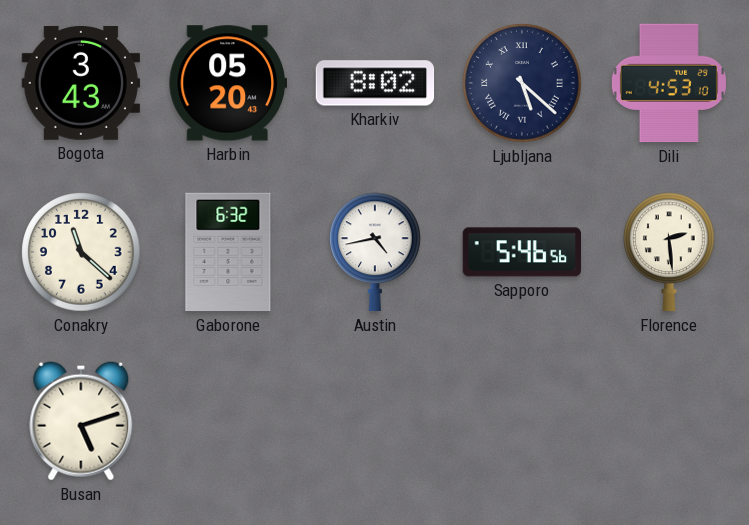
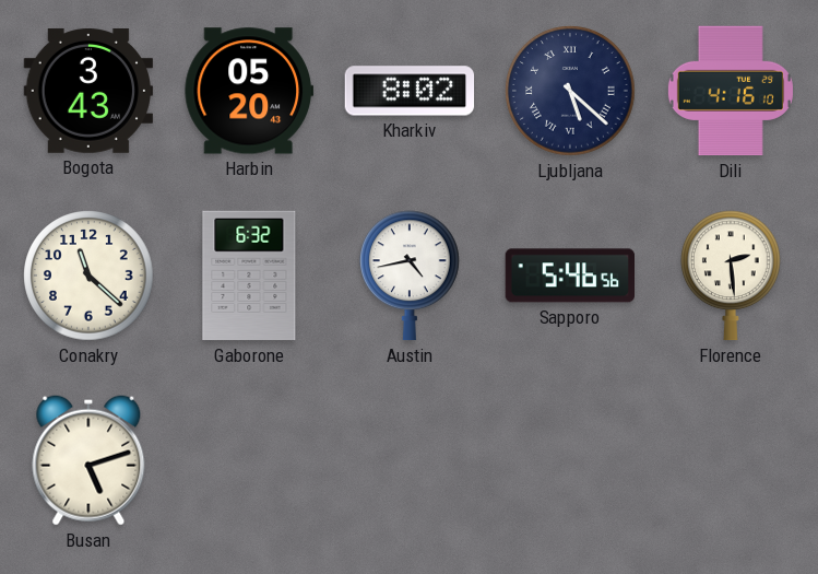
Dili: 4:53 -> 4:16 (731, 91)
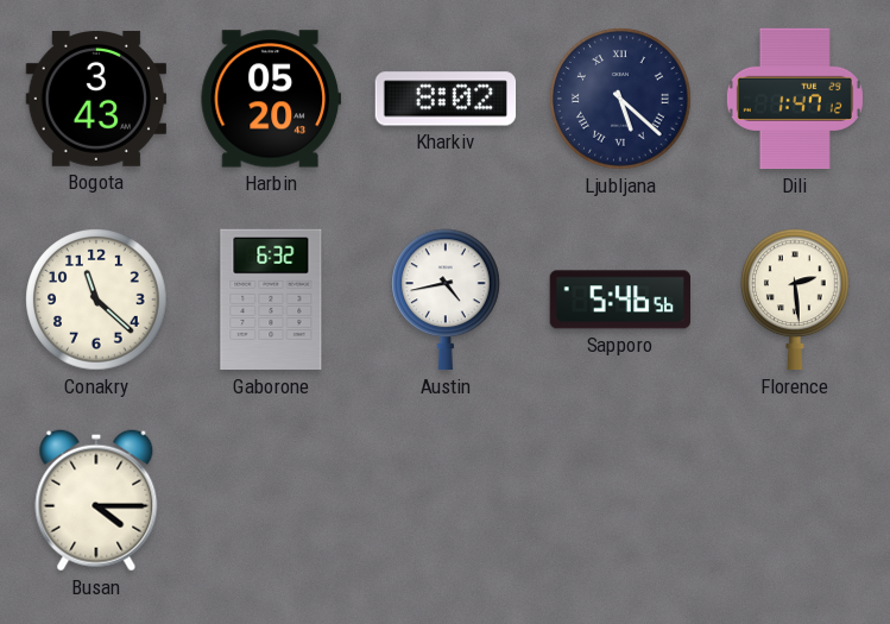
Dili: 4:16 -> 1:47 (795, 99)
Busan: 5:12 -> 4:15 (96, 500)
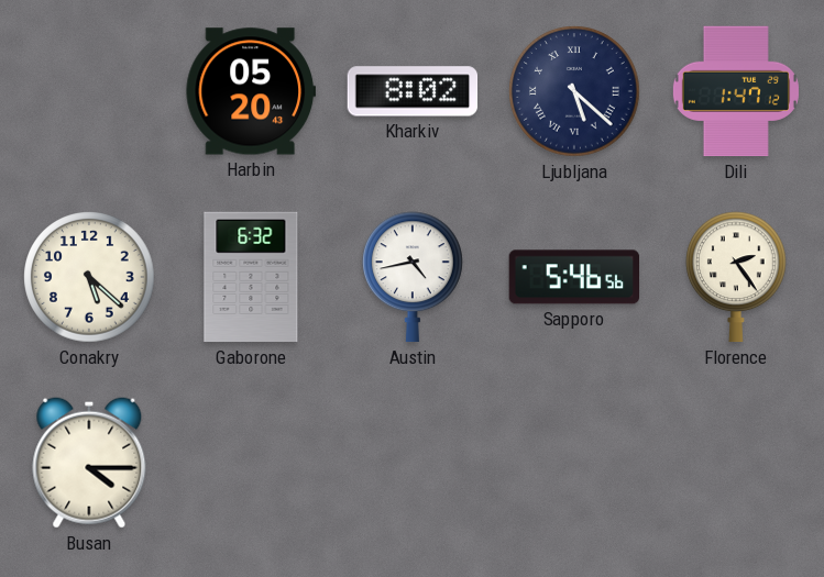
Bogota: 3:43 -> none (96, 99)
Conakry: 11:22 -> 5:22 (89, 277)
Florence: 2:29 -> 2:24 (737, 277)
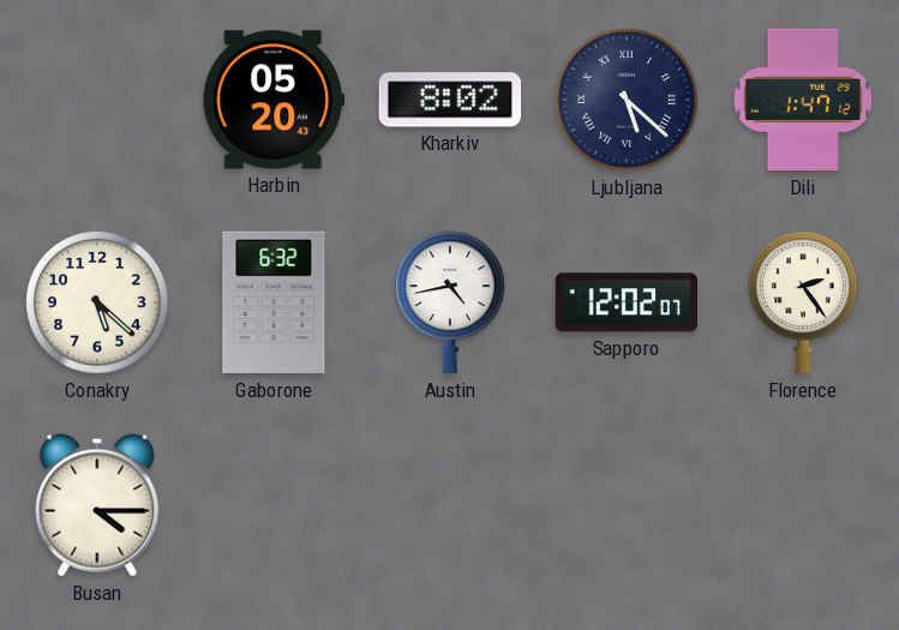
Sapporo: 5:46 -> 12:02 (625, 302)
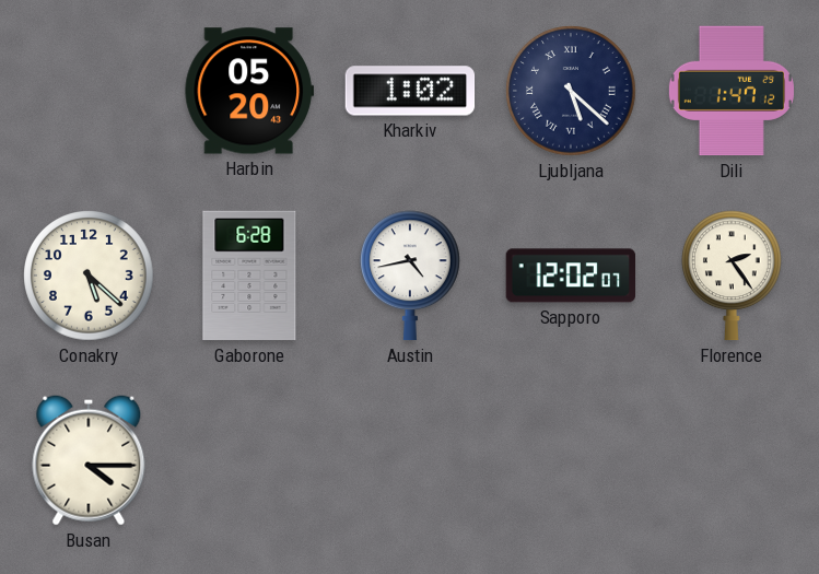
Kharkiv: 8:02 -> 1:02 (410, 91)
Gaborone: 6:32 -> 6:28 (249, 276)
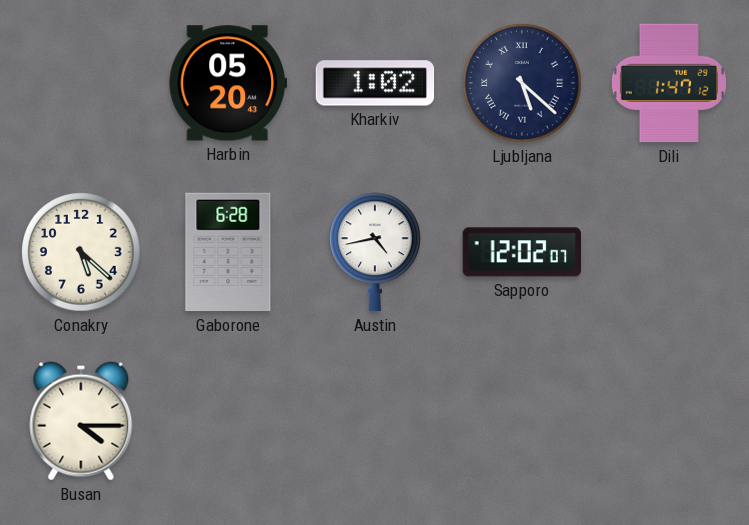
Florence: 2:24 -> none (733, 276)
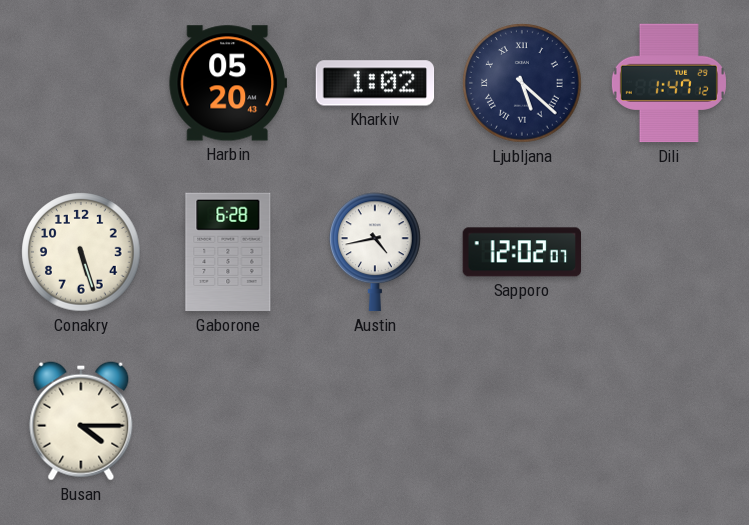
Conakry: 5:22 -> 5:27 (81, 252)
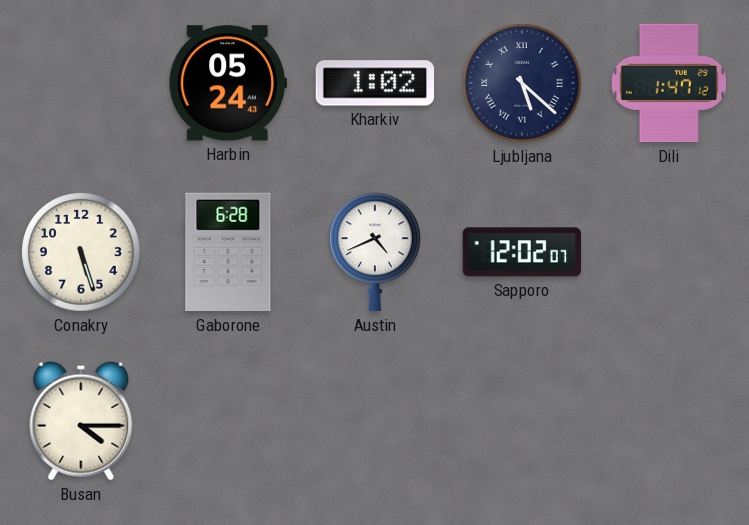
Harbin: 05:20 -> 05:24 (228, 83)
Austin: 4:43 -> 4:41 (376, 252)
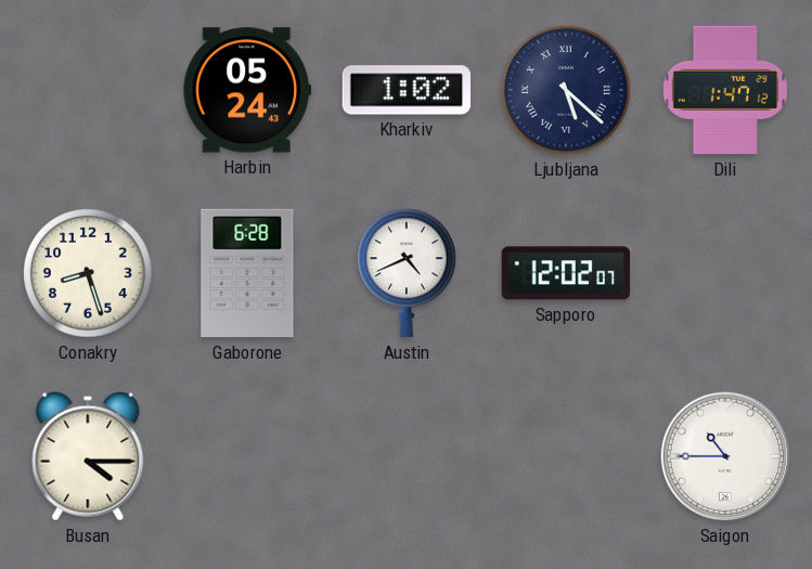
Conakry: 5:27 -> 8:27 (88, 273)
Saigon: none -> 10:45 (725, 456)
